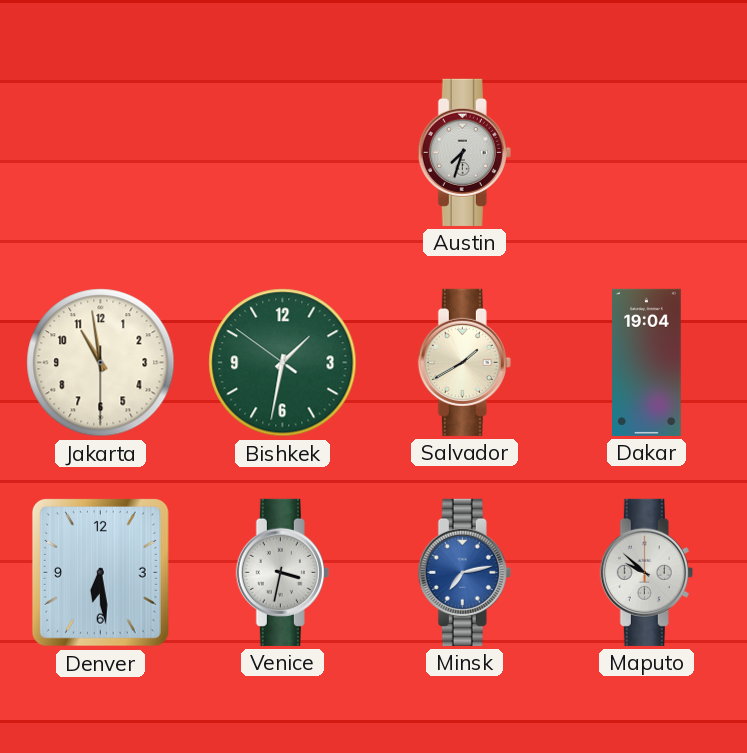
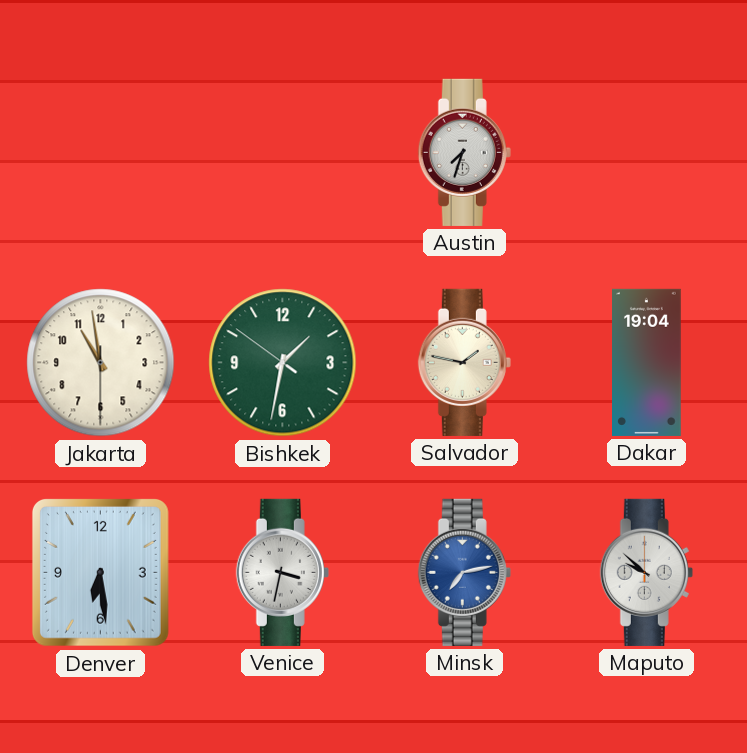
Salvador: 1:40 -> 1:47 (464, 362)
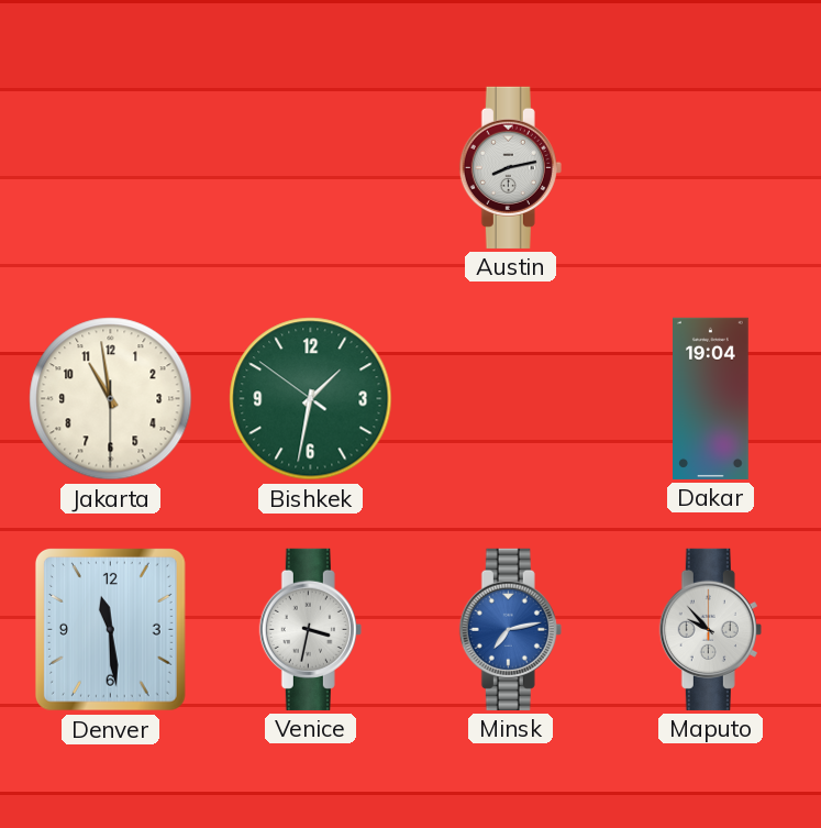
Austin: 7:33 -> 8:13 (510, 167)
Salvador: 1:47 -> none (464, 362)
Denver: 6:29 -> 11:29 (110, 629)
Maputo: 9:52 -> 9:53 (710, 629)
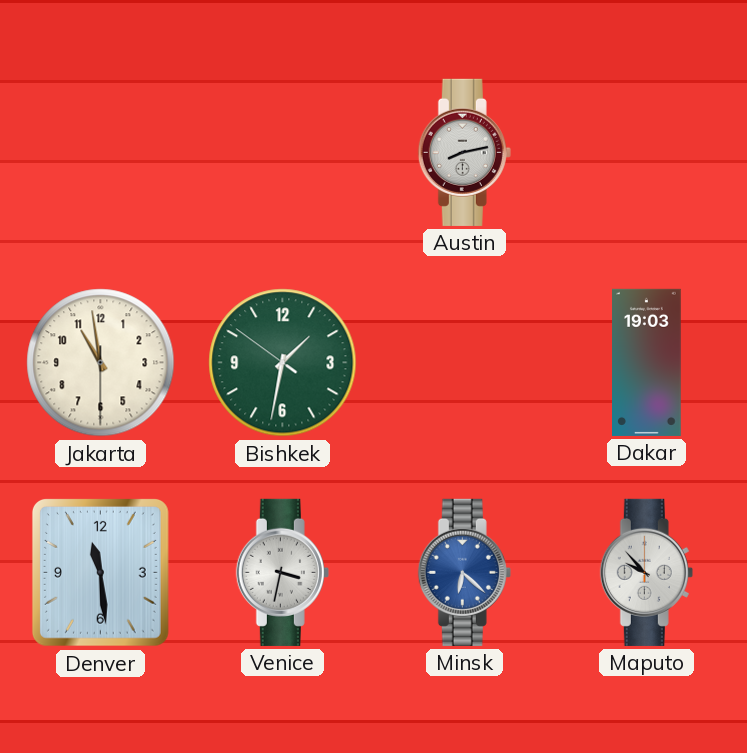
Dakar: 19:04 -> 19:03 (647, 362)
Minsk: 7:13 -> 6:22 (464, 572)
